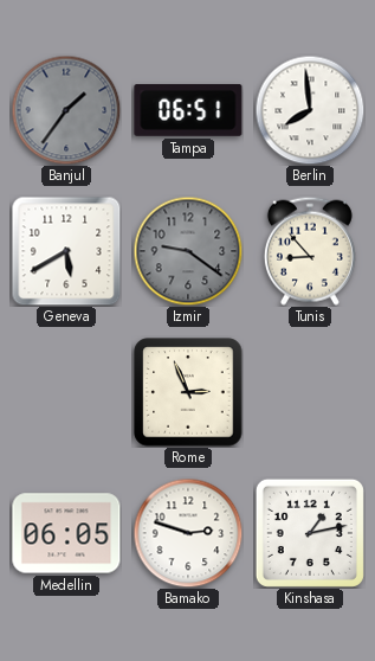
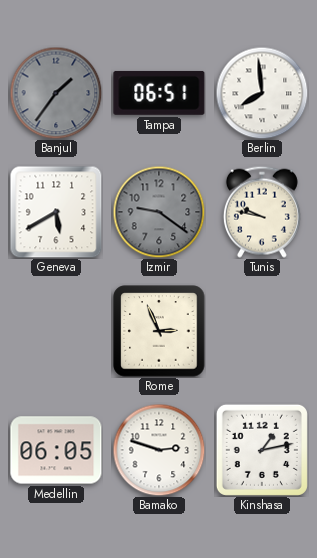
Tunis: 8:53 -> 9:47 (262, 212)
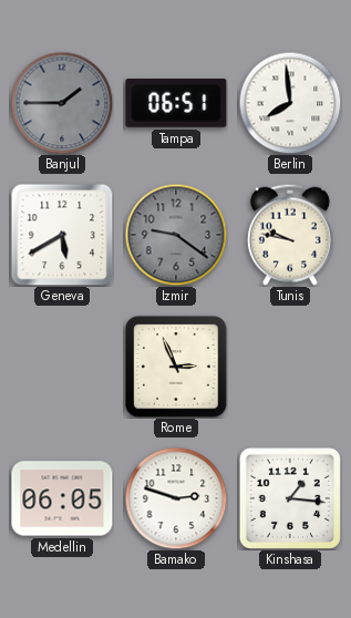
Banjul: 1:36 -> 1:45 (62, 103)
Kinshasa: 1:13 -> 1:16 (290, 498)
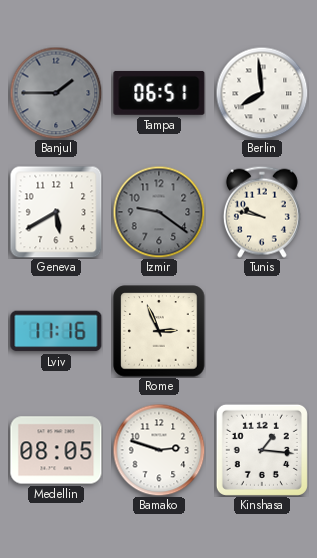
Lviv: none -> 11:16 (56, 331)
Medellin: 06:05 -> 08:05 (56, 450)
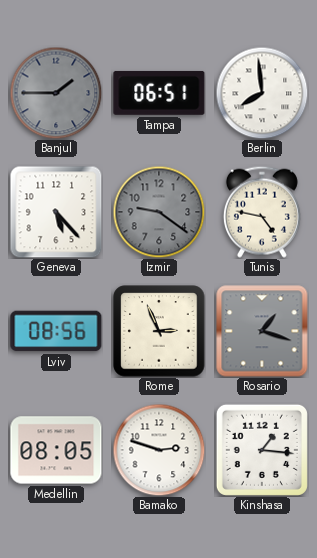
Geneva: 5:40 -> 5:23 (56, 212)
Tunis: 9:47 -> 4:47 (262, 212)
Lviv: 11:16 -> 08:56 (56, 331)
Rosario: none -> 1:18 (262, 331)
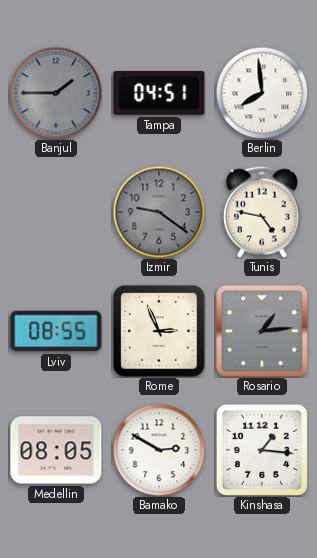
Tampa: 06:51 -> 04:51 (159, 93)
Geneva: 5:23 -> none (56, 212)
Lviv: 08:56 -> 08:55 (56, 331)
Rosario: 1:18 -> 1:14 (262, 331)
Bamako: 2:48 -> 2:50 (159, 450)
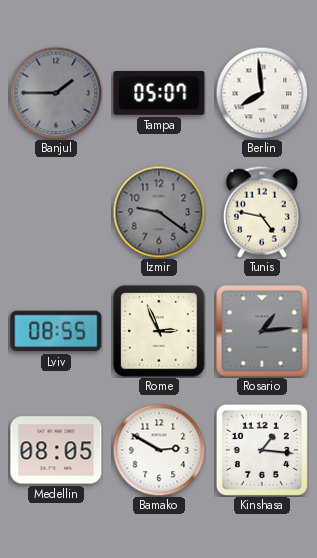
Tampa: 04:51 -> 05:07 (159, 93)
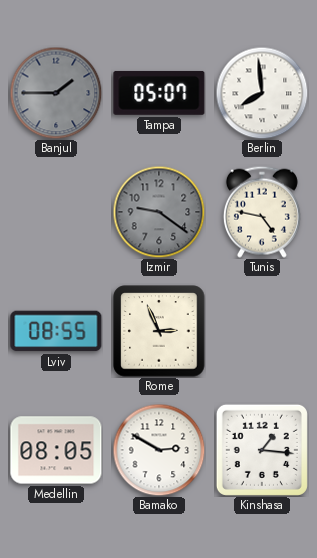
Rosario: 1:14 -> none (262, 331)
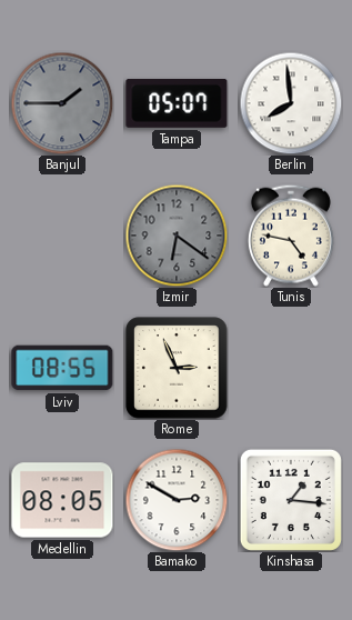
Izmir: 9:21 -> 6:21 (177, 236)
